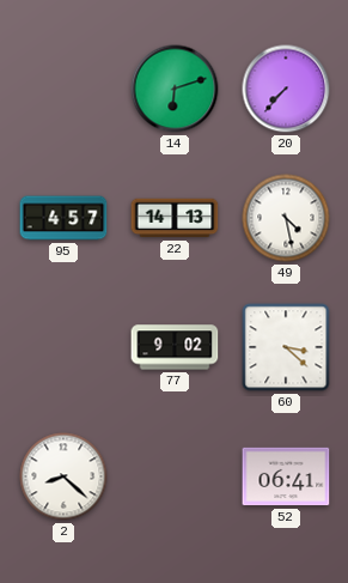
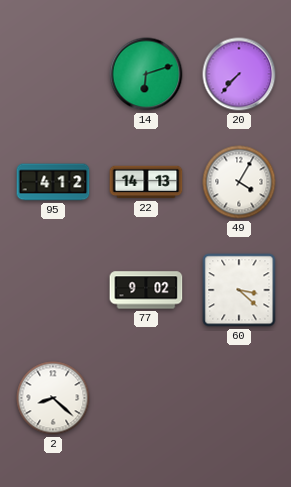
95: 4:57 -> 4:12 (53, 182)
49: 4:28 -> 4:05 (239, 182)
52: 06:41 -> none (286, 476)
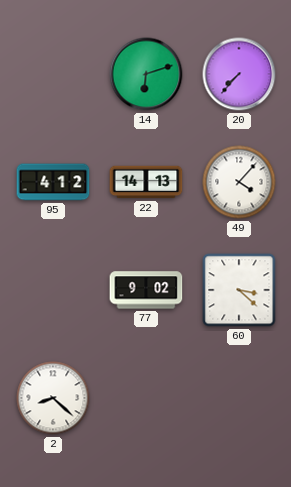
49: 4:05 -> 4:07 (239, 182)
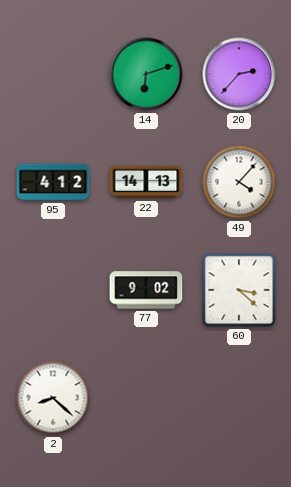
20: 7:37 -> 2:37 (239, 74)
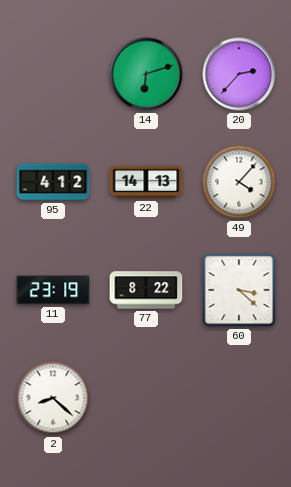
11: none -> 23:19 (53, 290)
77: 9:02 -> 8:22 (146, 290)
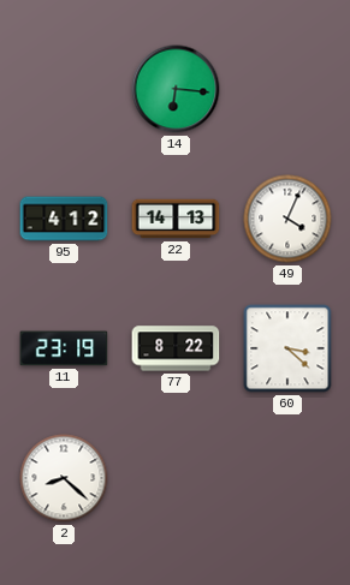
14: 6:12 -> 6:16 (176, 89)
20: 2:37 -> none (239, 74)
49: 4:07 -> 4:04 (287, 219)
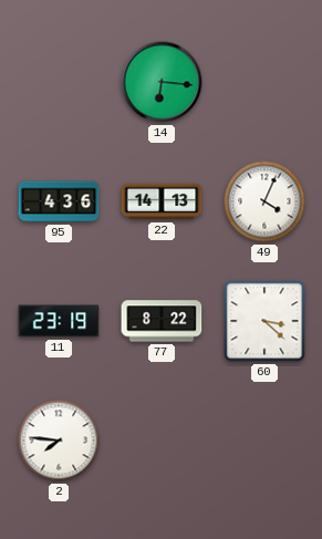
95: 4:12 -> 4:36 (59, 201)
2: 8:22 -> 7:46 (59, 440)
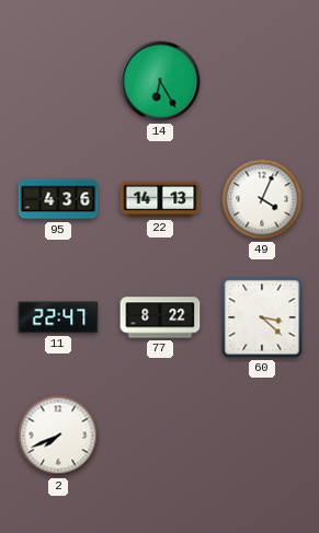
14: 6:16 -> 6:25 (160, 81)
11: 23:19 -> 22:47 (58, 317)
2: 7:46 -> 7:41 (58, 436)
